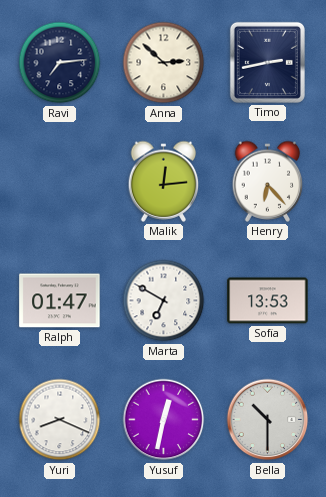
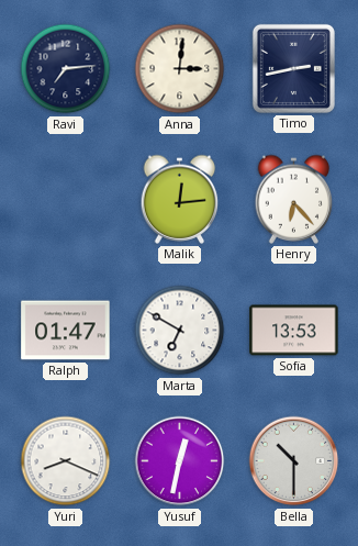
Anna: 2:52 -> 3:01 (180, 69)
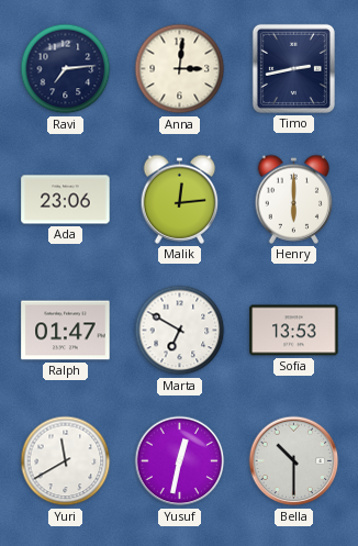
Ada: none -> 23:06 (66, 200)
Henry: 6:23 -> 6:00 (294, 199)
Yuri: 8:19 -> 11:40 (66, 461)
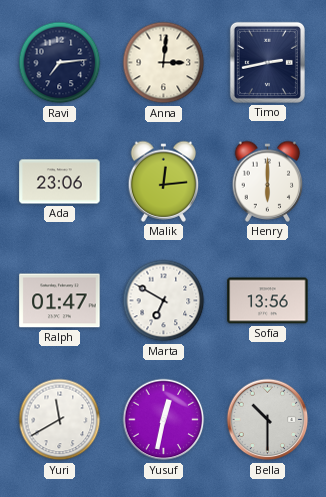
Sofia: 13:53 -> 13:56 (268, 301)
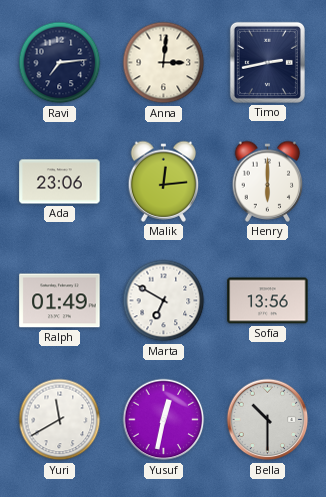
Ralph: 01:47 -> 01:49 (60, 301)
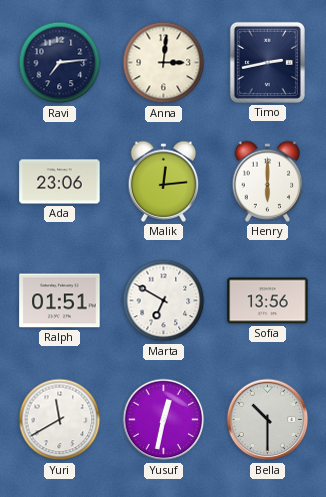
Ralph: 01:49 -> 01:51 (60, 301)
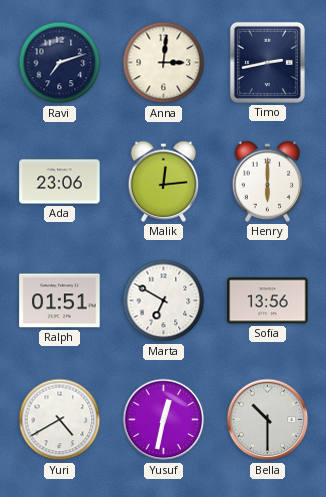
Ravi: 7:14 -> 7:12 (60, 63)
Yuri: 11:40 -> 4:40 (60, 420)
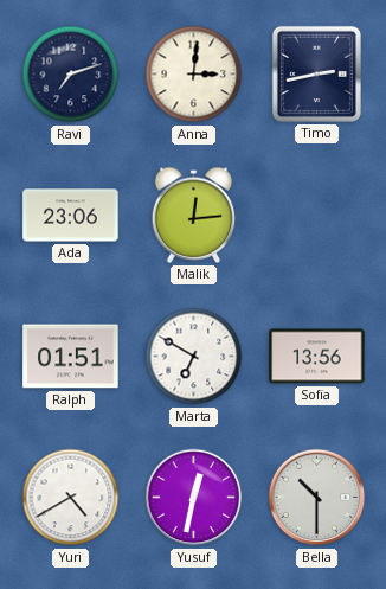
Henry: 6:00 -> none (268, 181)
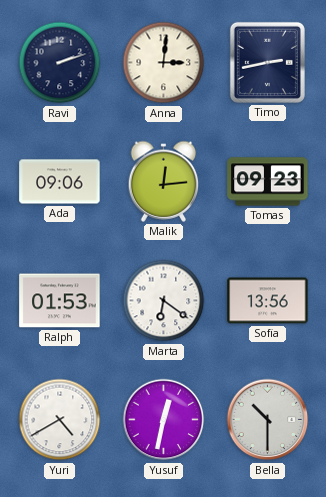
Ravi: 7:12 -> 2:12 (60, 63)
Ada: 23:06 -> 09:06 (60, 182)
Tomas: none -> 09:23 (268, 182)
Ralph: 01:51 -> 01:53 (60, 301)
Marta: 6:50 -> 6:21 (164, 301)
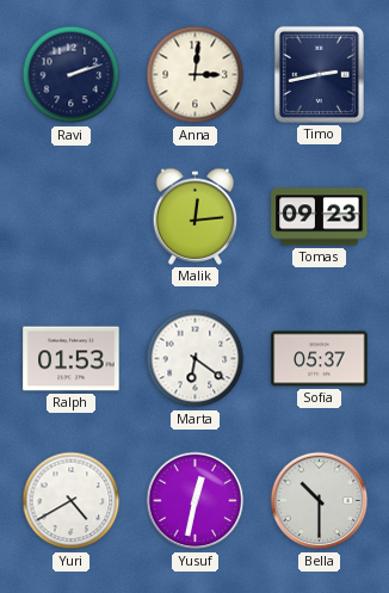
Ada: 09:06 -> none (60, 182)
Sofia: 13:56 -> 05:37 (320, 359)
